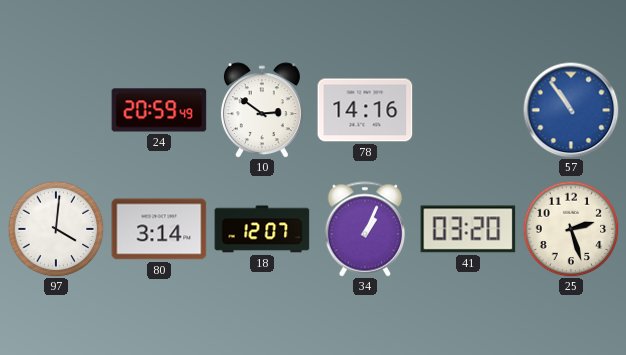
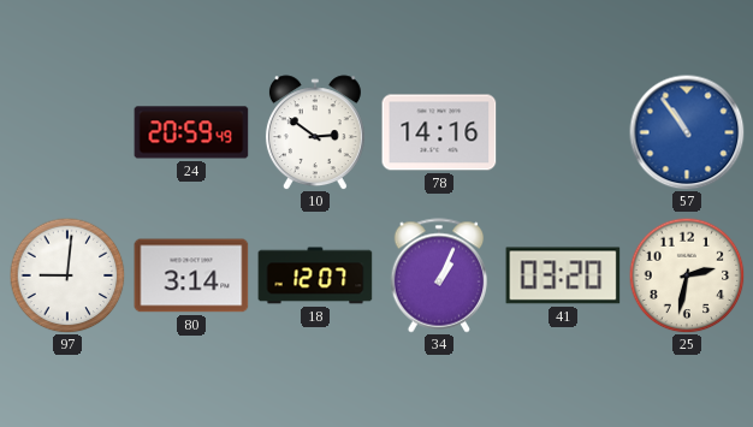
97: 4:01 -> 9:01 (67, 275)
25: 2:27 -> 2:32 (687, 275)
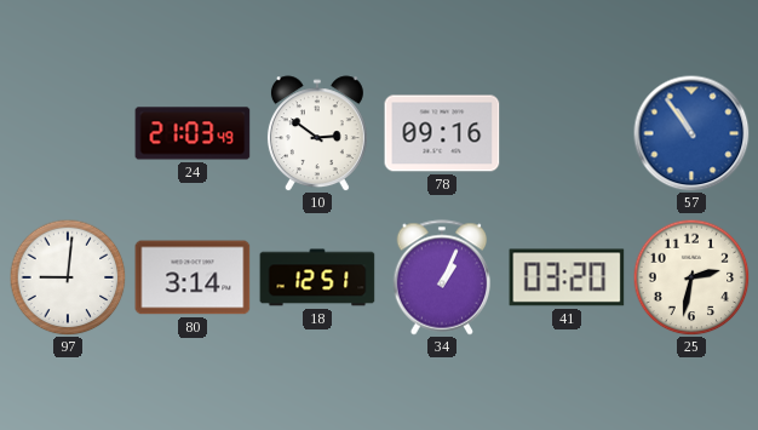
24: 20:59 -> 21:03 (193, 133)
78: 14:16 -> 09:16 (442, 133)
18: 12:07 -> 12:51 (317, 277)
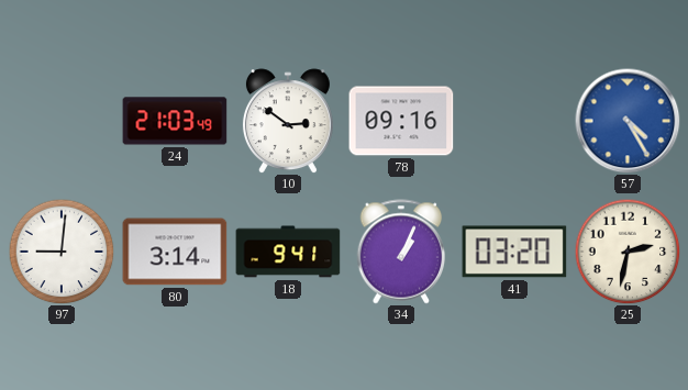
57: 10:54 -> 4:25 (628, 121)
18: 12:51 -> 9:41 (288, 252)
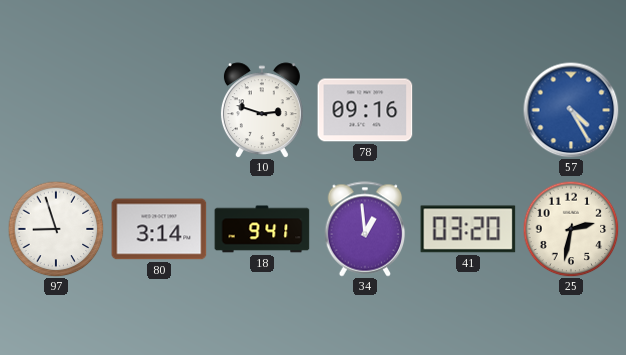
24: 21:03 -> none (175, 121)
10: 2:51 -> 2:48 (262, 110)
97: 9:01 -> 8:57 (56, 229)
34: 1:04 -> 12:59 (365, 229)
